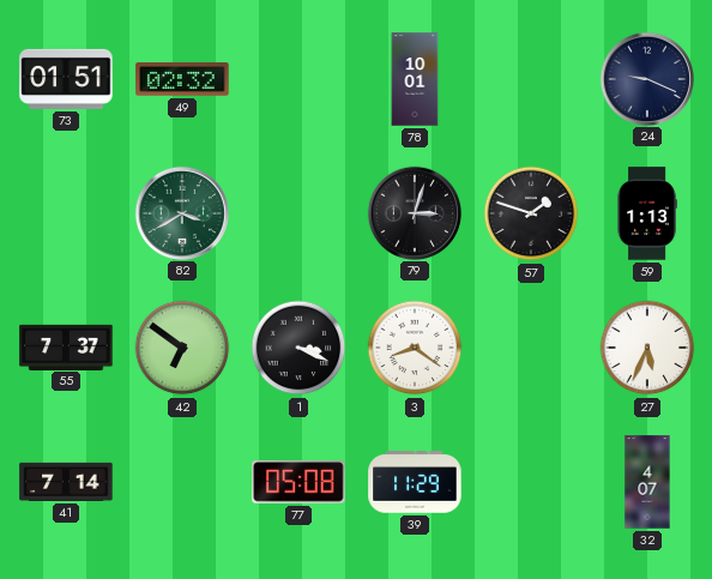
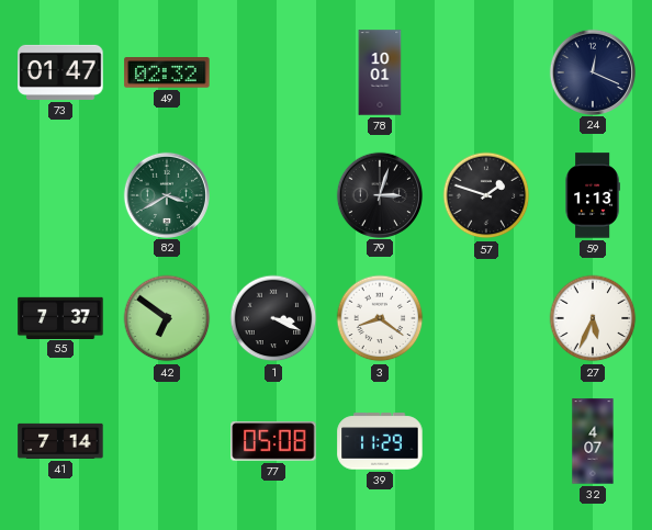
73: 01:51 -> 01:47 (60, 72)
24: 9:19 -> 12:19 (592, 71)
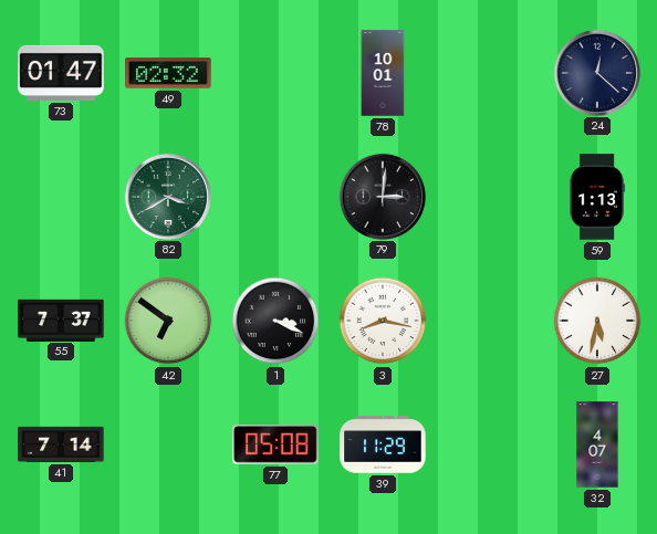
24: 12:19 -> 12:22 (596, 72)
79: 3:03 -> 3:01 (382, 196)
57: 1:48 -> none (486, 195)
3: 8:21 -> 8:17 (383, 321)
27: 5:34 -> 5:32 (597, 321)
